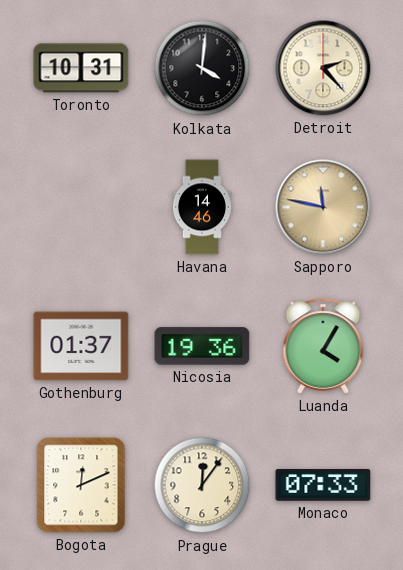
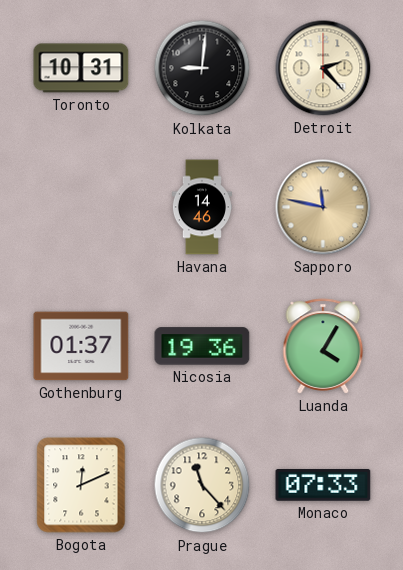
Kolkata: 4:01 -> 9:01 (202, 68)
Prague: 12:06 -> 11:23 (202, 485)
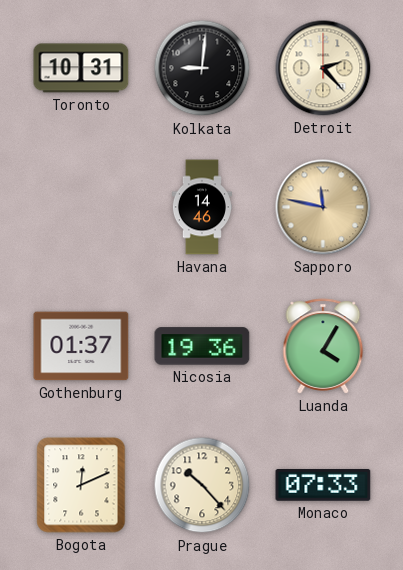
Prague: 11:23 -> 10:23 (202, 485)
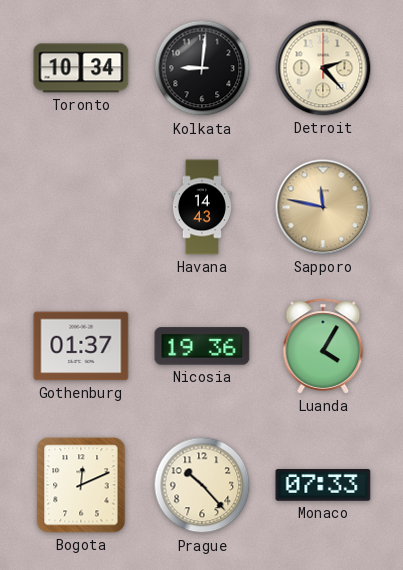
Toronto: 10:31 -> 10:34 (81, 68)
Havana: 14:46 -> 14:43 (201, 207)
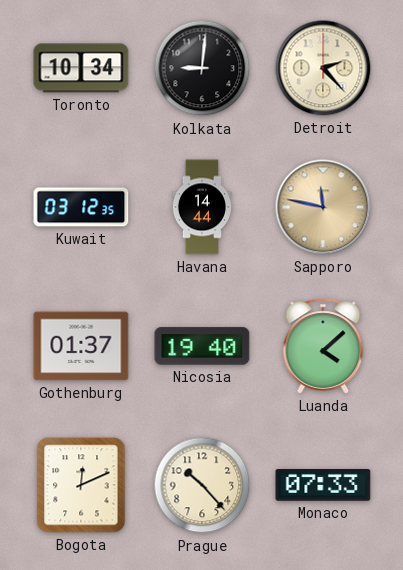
Kuwait: none -> 03:12 (81, 207)
Havana: 14:43 -> 14:44 (201, 207)
Nicosia: 19:36 -> 19:40 (202, 346)
Luanda: 4:05 -> 4:08 (323, 346)
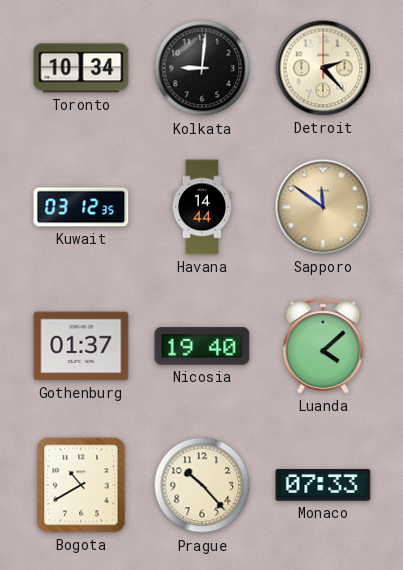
Sapporo: 11:47 -> 11:51 (323, 207)
Bogota: 12:11 -> 10:40 (81, 485)
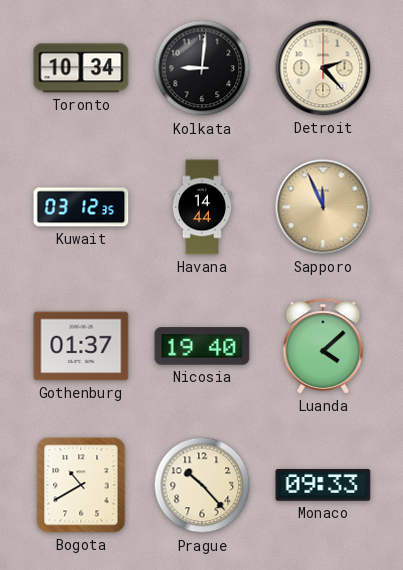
Sapporo: 11:51 -> 11:56 (323, 207)
Monaco: 07:33 -> 09:33 (323, 485)
